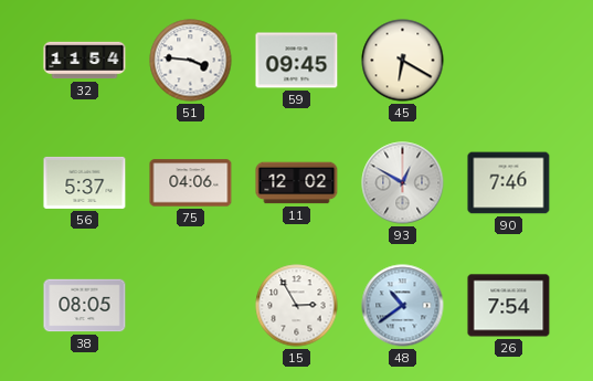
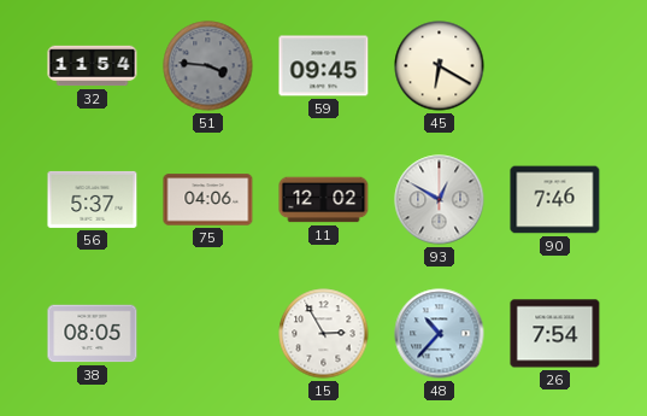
51 dial: white -> grey (208, 66)
48: 10:39 -> 10:37 (440, 334)
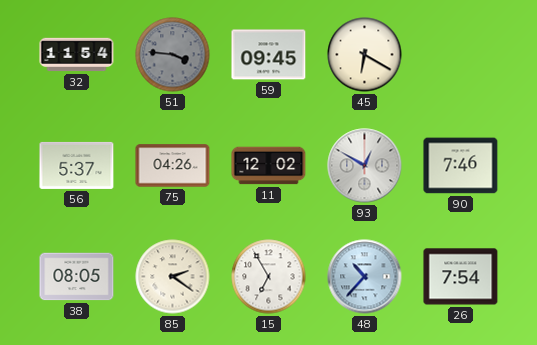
75: 04:06 -> 04:26 (173, 166)
85: none -> 2:21 (173, 277)
15: 2:55 -> 6:55 (269, 277)
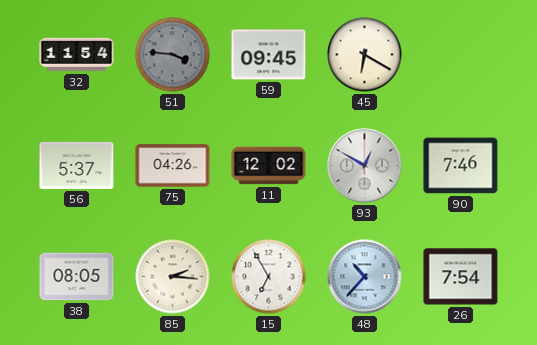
85: 2:21 -> 2:16 (173, 277)
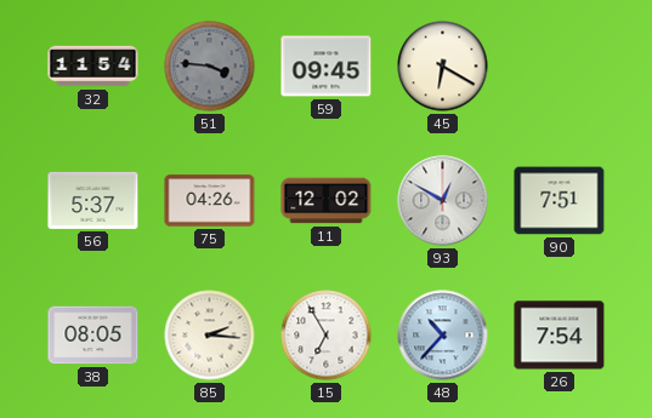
90: 7:46 -> 7:51 (560, 201)
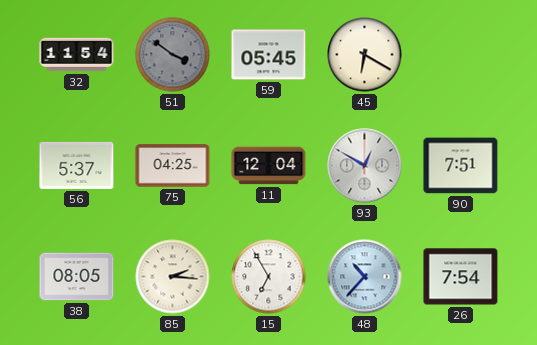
51: 3:46 -> 3:51 (173, 55)
59: 09:45 -> 05:45 (269, 55)
75: 04:26 -> 04:25 (173, 166)
11: 12:02 -> 12:04 (269, 166)
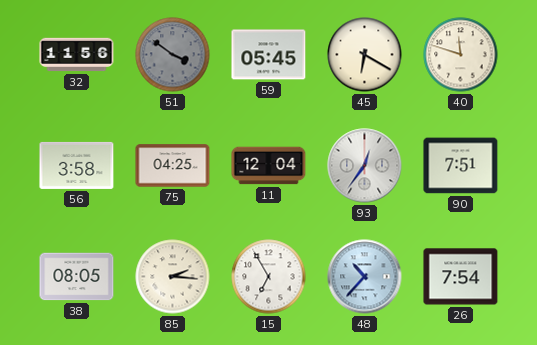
32: 11:54 -> 11:56 (77, 55)
40: none -> 11:48 (461, 55)
56: 5:37 -> 3:58 (77, 165)
93: 12:50 -> 12:36 (365, 166)
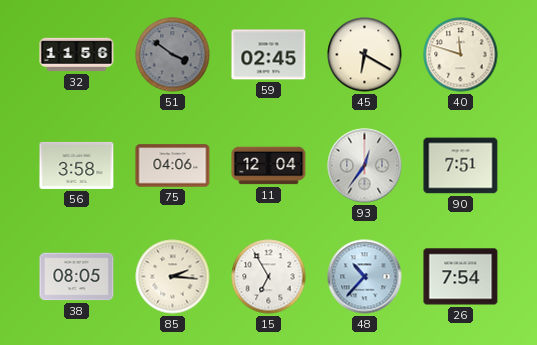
59: 05:45 -> 02:45 (269, 55)
75: 04:25 -> 04:06 (173, 166)
